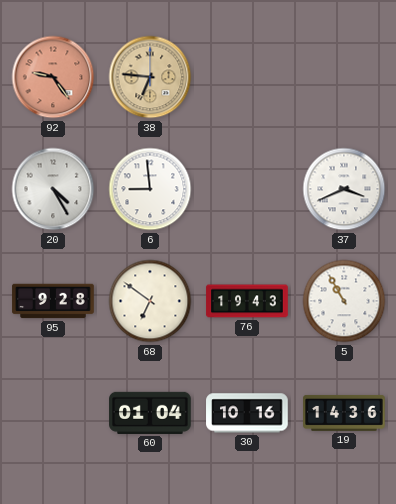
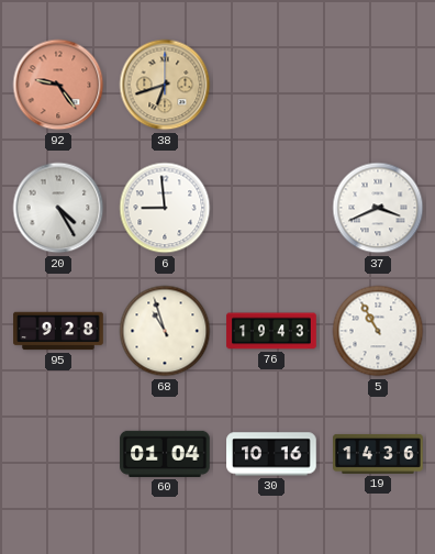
38: 6:46 -> 6:42 (165, 85)
68: 6:51 -> 10:57 (165, 331)
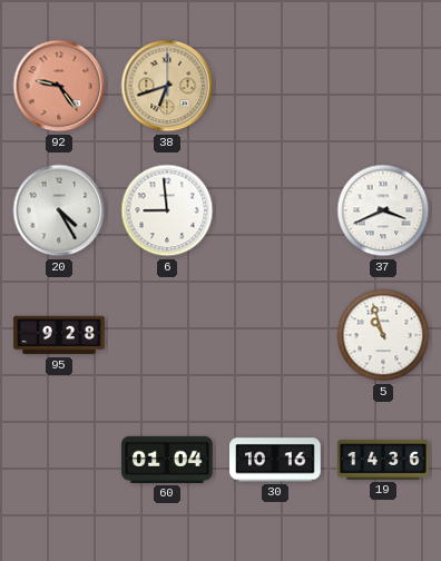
68: 10:57 -> none (165, 331)
76: 19:43 -> none (271, 331)
5: 10:55 -> 10:57 (383, 335)
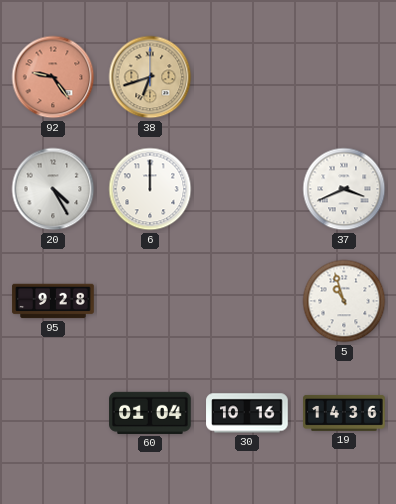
6: 8:59 -> 12:00 (150, 189)
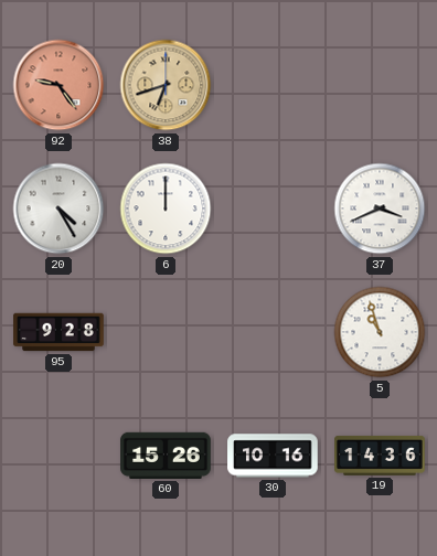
60: 01:04 -> 15:26 (166, 456)
